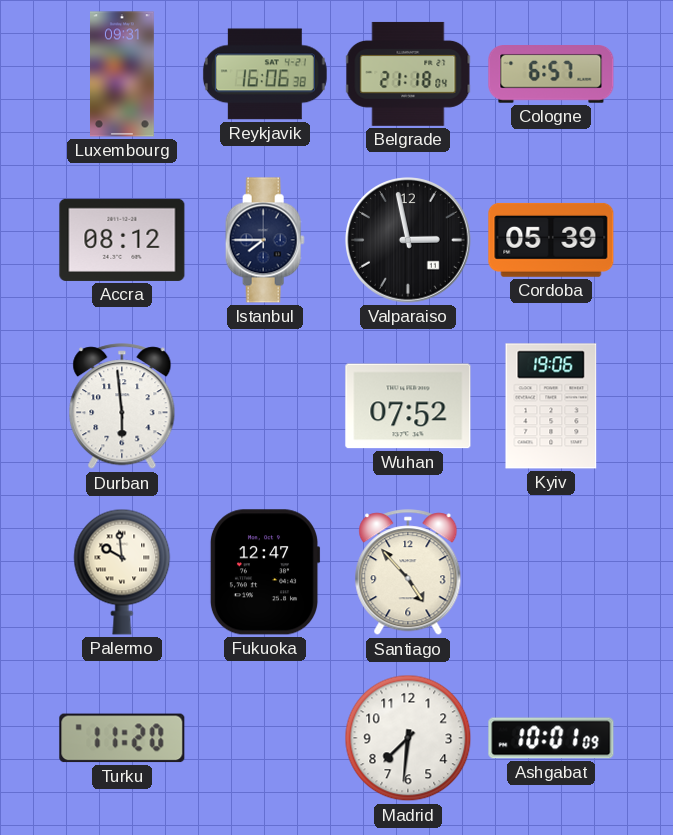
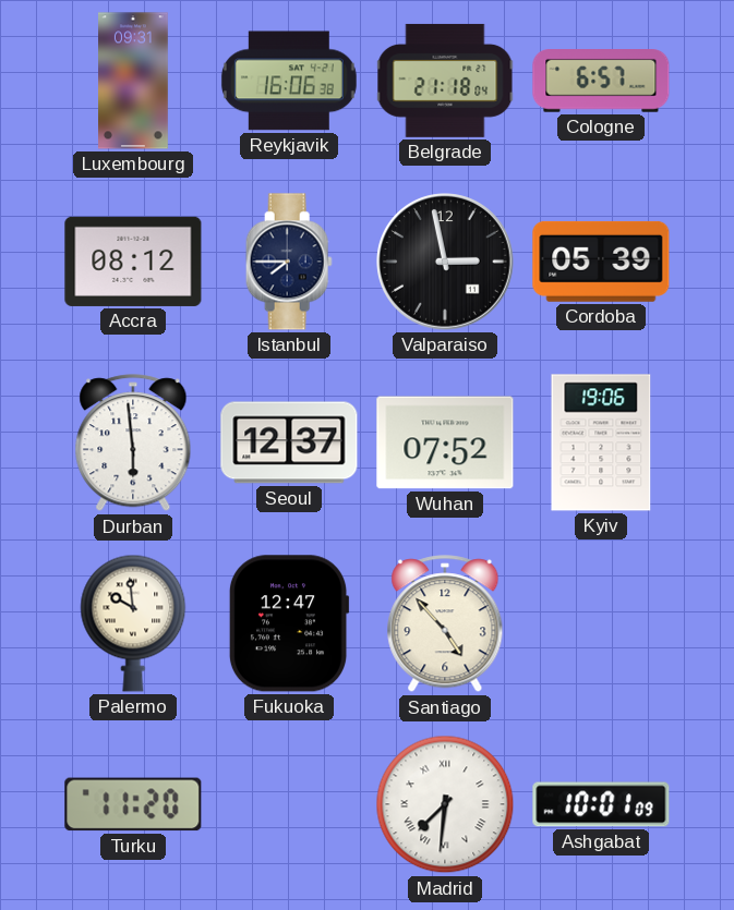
Seoul: none -> 12:37 (289, 442)
Madrid numerals: Arabic -> Roman (445, 804)
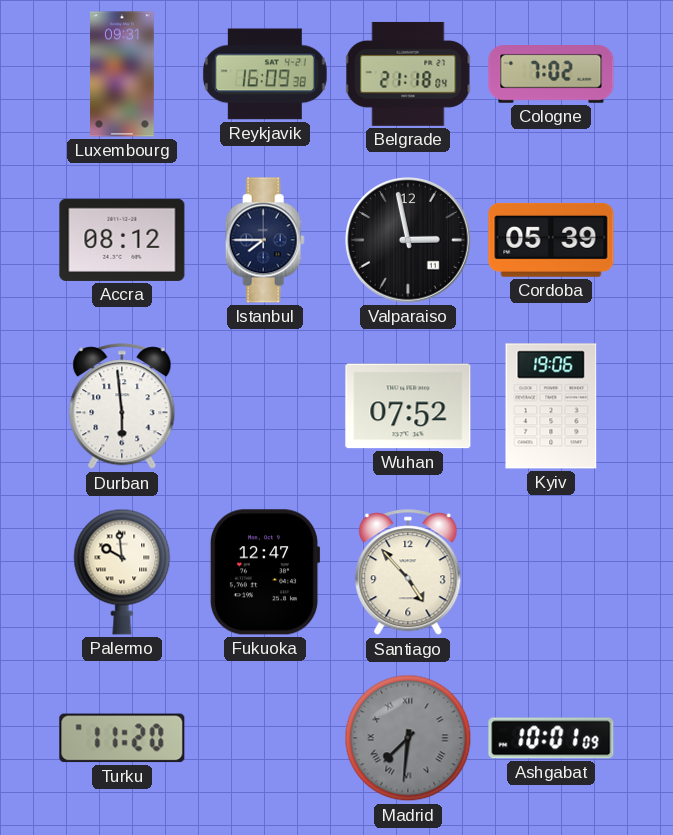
Reykjavik: 16:06 -> 16:09 (265, 74)
Cologne: 6:57 -> 7:02 (551, 75)
Seoul: 12:37 -> none (289, 442)
Madrid dial: white -> grey (408, 738)
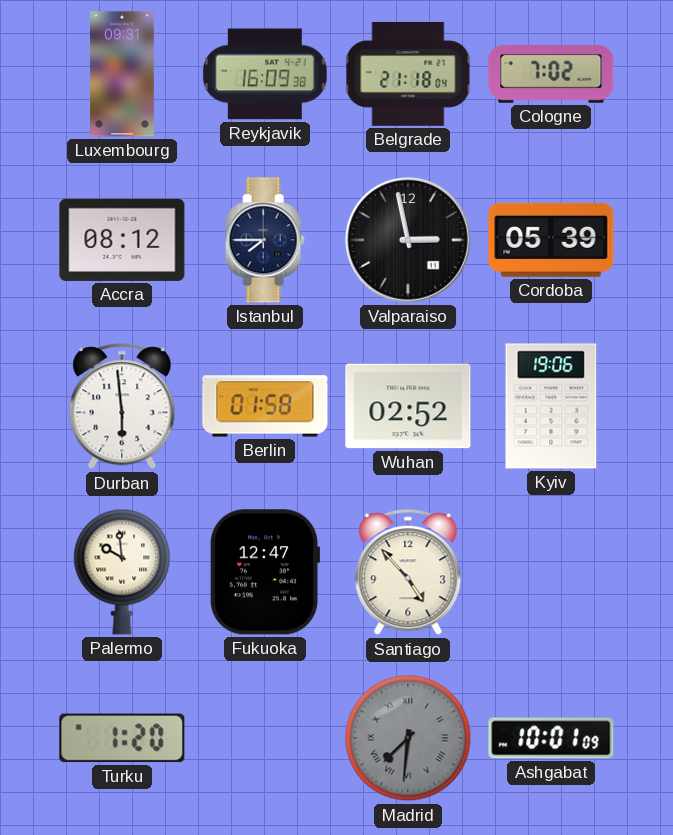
Berlin: none -> 01:58 (265, 406)
Wuhan: 07:52 -> 02:52 (408, 406)
Turku: 11:20 -> 1:20 (122, 738)
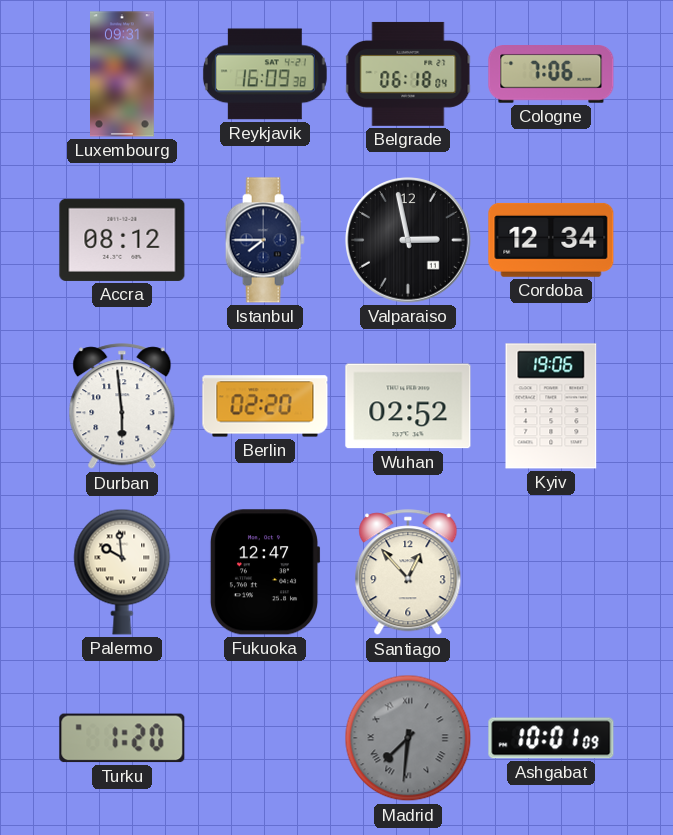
Belgrade: 21:18 -> 06:18 (408, 74)
Cologne: 7:02 -> 7:06 (551, 75)
Cordoba: 05:39 -> 12:34 (551, 240)
Berlin: 01:58 -> 02:20 (265, 406)
Santiago: 4:53 -> 12:53 (408, 573)
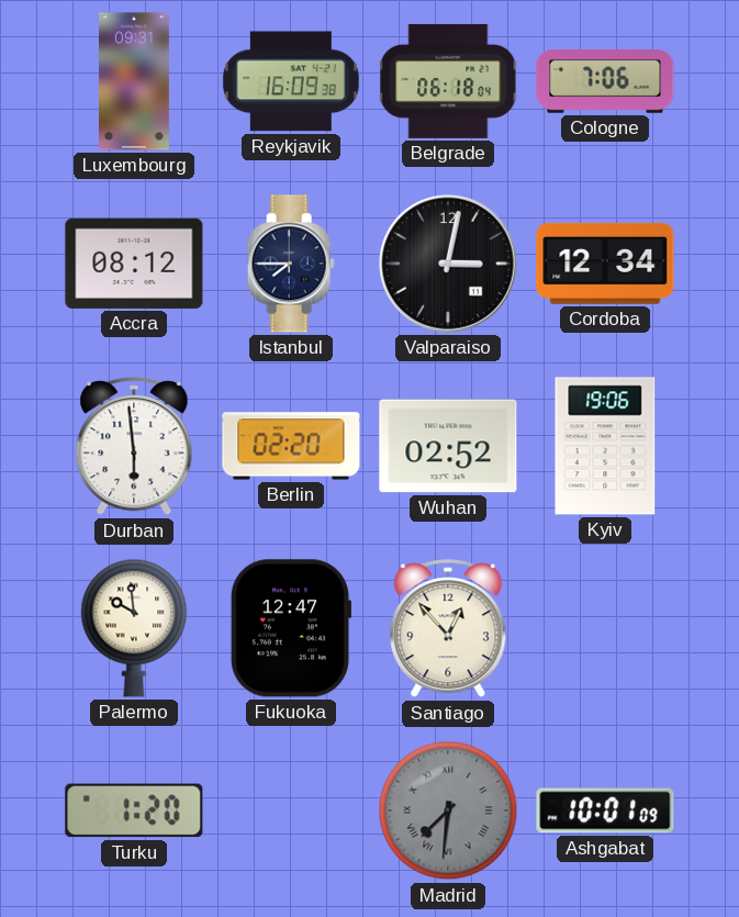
Valparaiso: 2:58 -> 3:02 (448, 264)
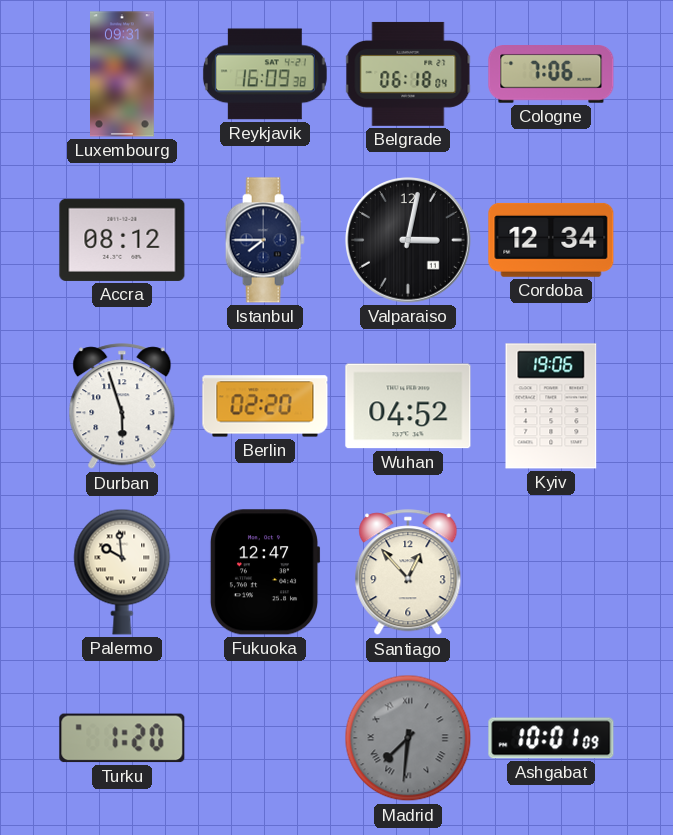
Durban: 5:59 -> 5:57 (122, 407)
Wuhan: 02:52 -> 04:52 (408, 406)
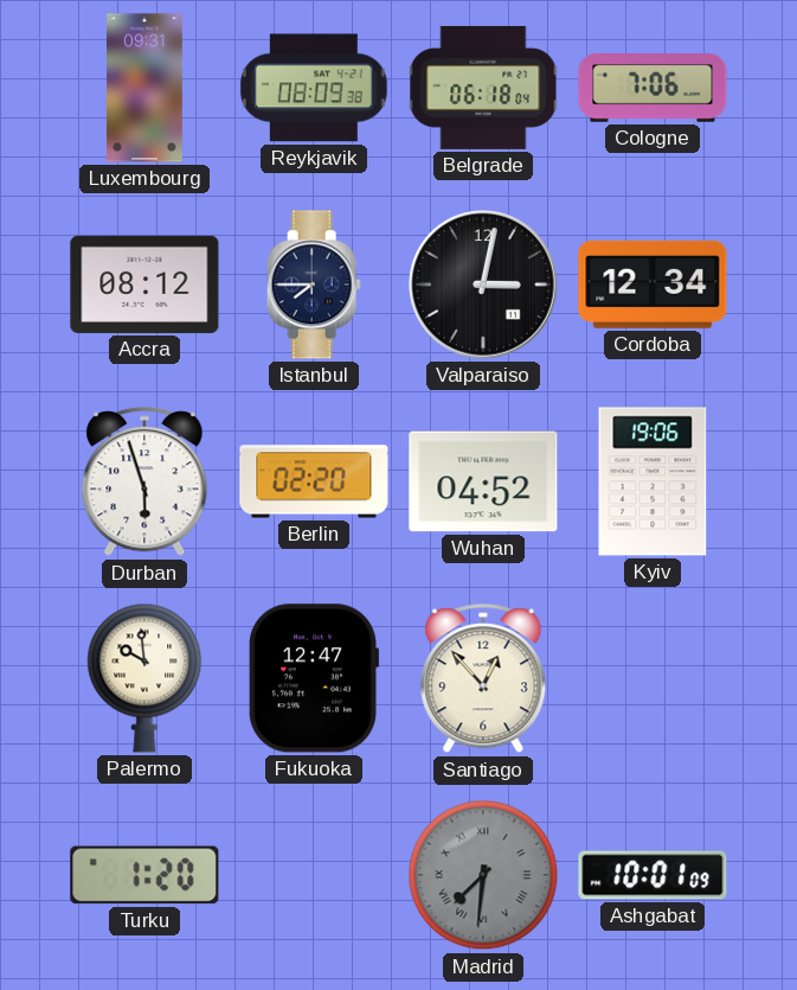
Reykjavik: 16:09 -> 08:09 (314, 88)
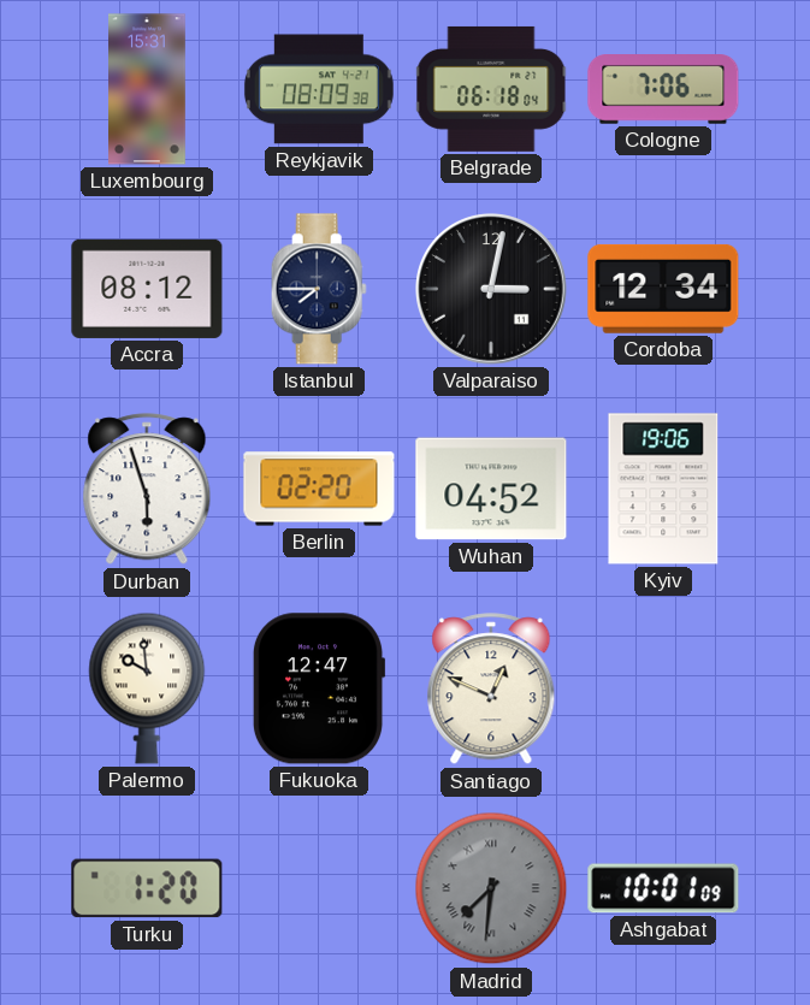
Luxembourg: 09:31 -> 15:31 (148, 89)
Santiago: 12:53 -> 12:49 (491, 690)
